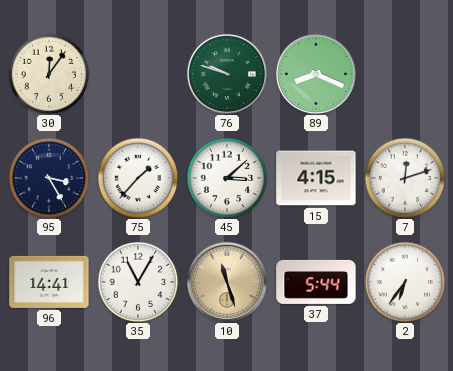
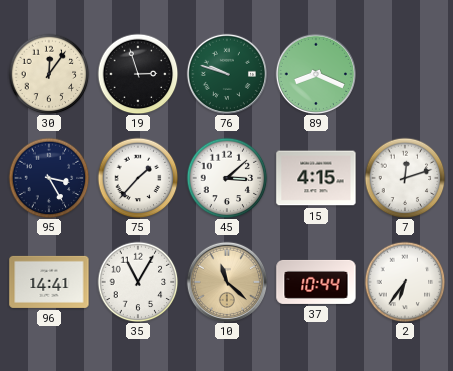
19: none -> 2:57 (138, 74)
10: 11:27 -> 11:22 (226, 281)
37: 5:44 -> 10:44 (316, 282)
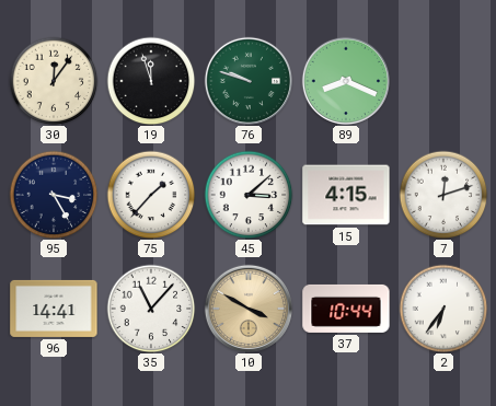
19: 2:57 -> 11:57 (151, 81)
35: 11:05 -> 11:07 (151, 309)
10: 11:22 -> 3:50 (247, 308)
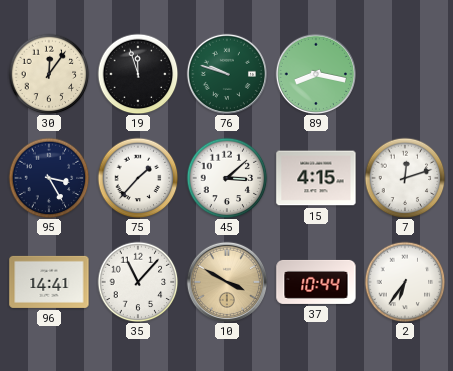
89: 8:19 -> 8:17 (315, 73)
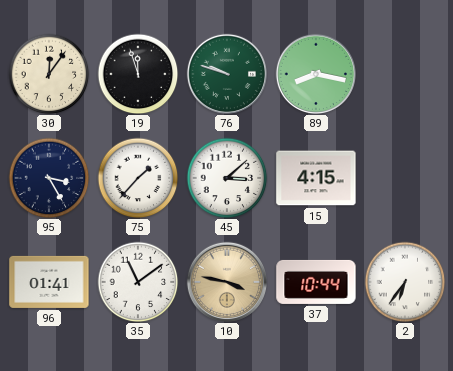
7: 12:12 -> none (405, 178)
96: 14:41 -> 01:41 (49, 282)
35: 11:07 -> 11:09 (138, 282)
10: 3:50 -> 3:47 (226, 281)
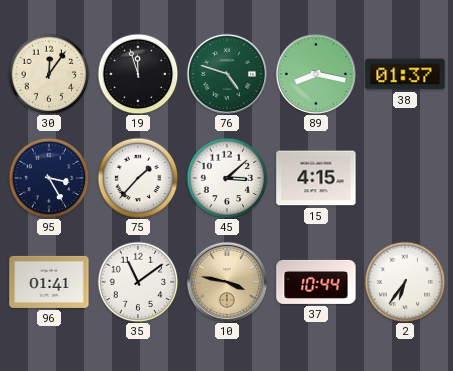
76: 9:48 -> 4:48 (226, 73)
38: none -> 01:37 (405, 74)
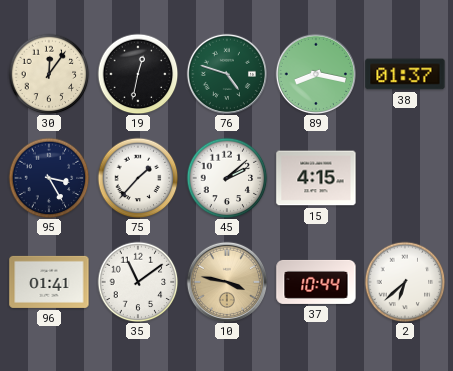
19: 11:57 -> 12:32 (138, 74)
45: 3:08 -> 2:08 (227, 178)
2: 6:36 -> 6:38 (405, 282)
